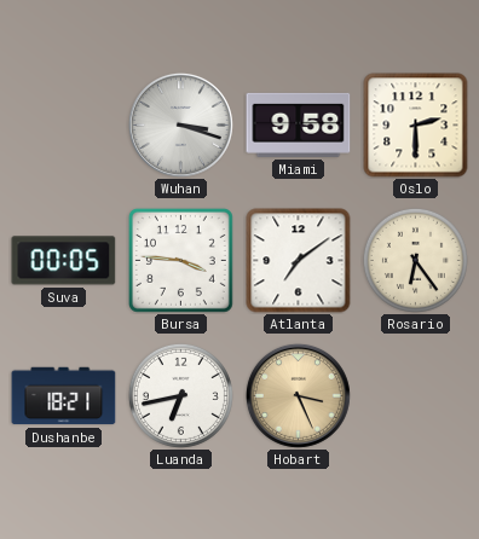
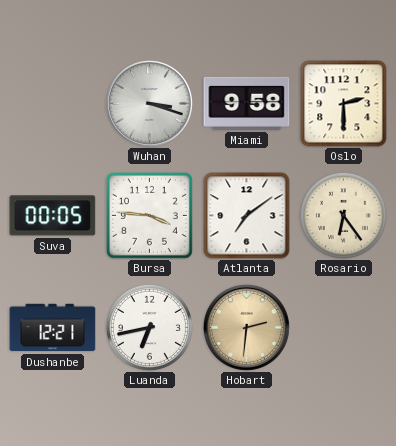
Dushanbe: 18:21 -> 12:21 (53, 328)
Hobart: 3:26 -> 2:31 (246, 327)
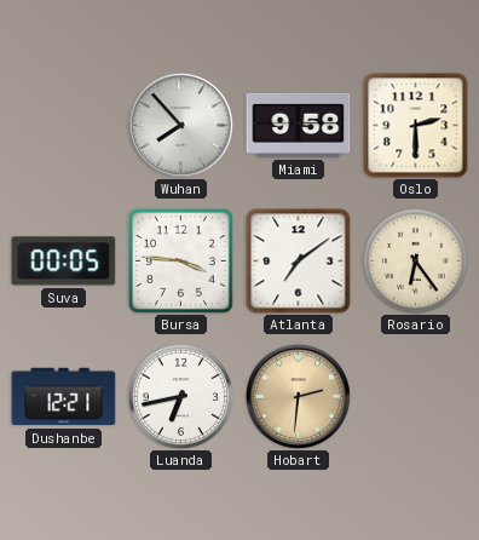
Wuhan: 3:18 -> 7:53 (180, 125)
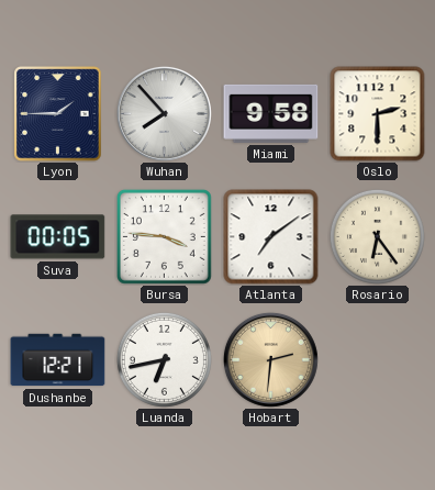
Lyon: none -> 1:45 (58, 114)
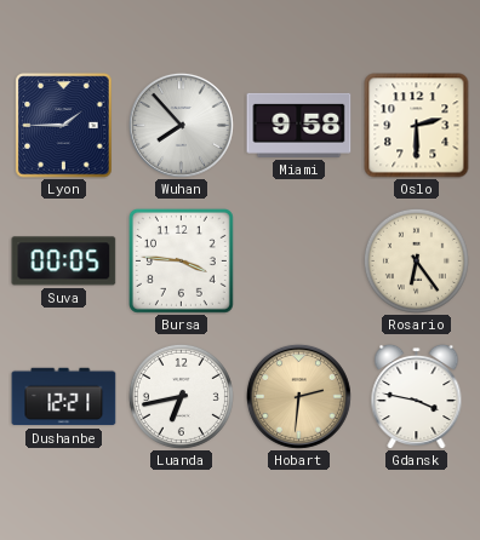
Atlanta: 7:09 -> none (271, 237)
Gdansk: none -> 3:47 (417, 396)
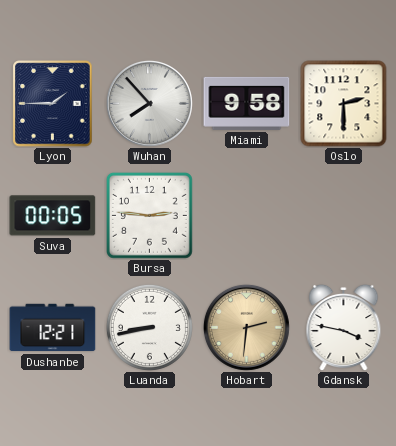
Bursa: 3:46 -> 2:46 (149, 215)
Rosario: 6:24 -> none (416, 260)
Luanda: 6:43 -> 8:43 (149, 327)
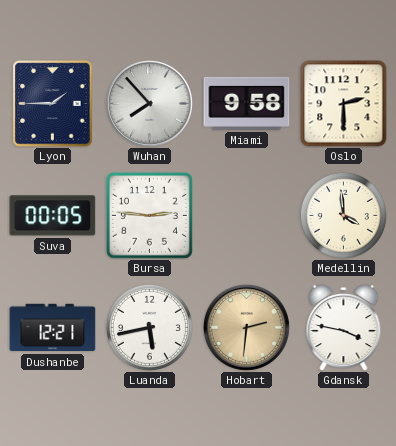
Medellin: none -> 3:59 (343, 215)
Luanda: 8:43 -> 5:43 (149, 327)
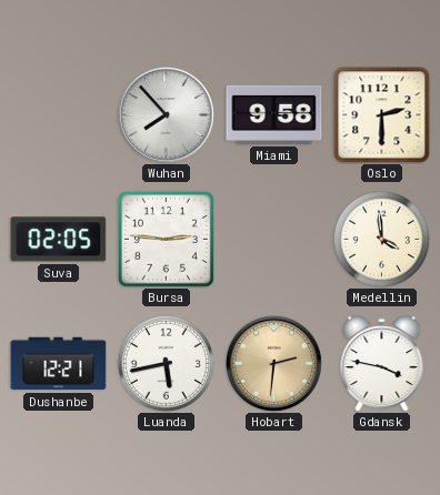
Lyon: 1:45 -> none (53, 104)
Suva: 00:05 -> 02:05 (59, 240)
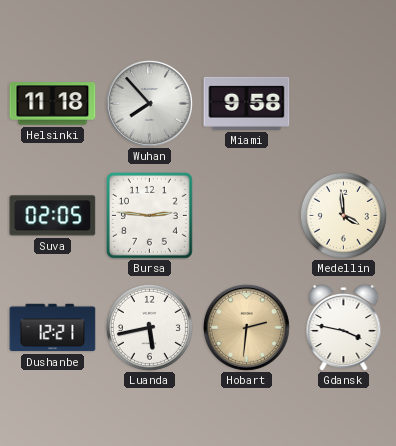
Helsinki: none -> 11:18 (53, 104)
Oslo: 2:30 -> none (382, 115)
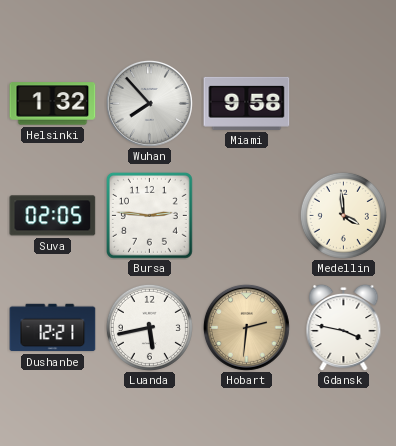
Helsinki: 11:18 -> 1:32 (53, 104)
